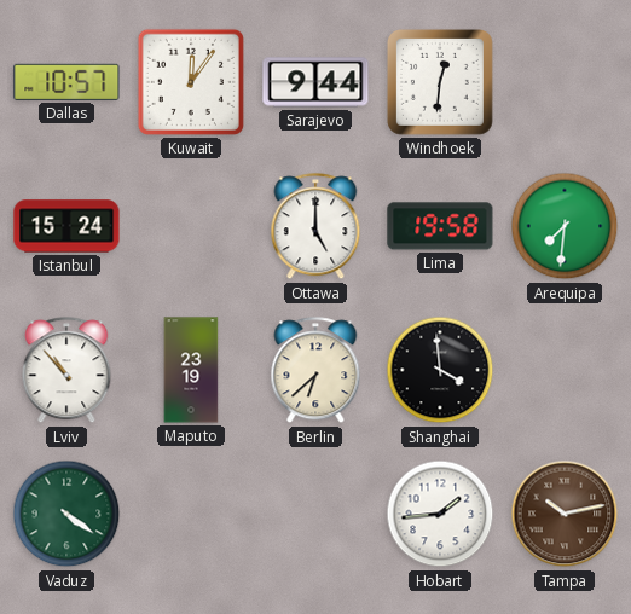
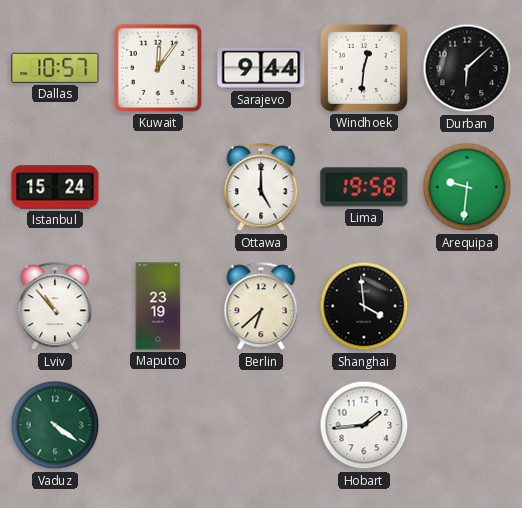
Durban: none -> 6:08 (467, 68)
Arequipa: 7:31 -> 9:31 (467, 187)
Tampa: 10:13 -> none (565, 514)
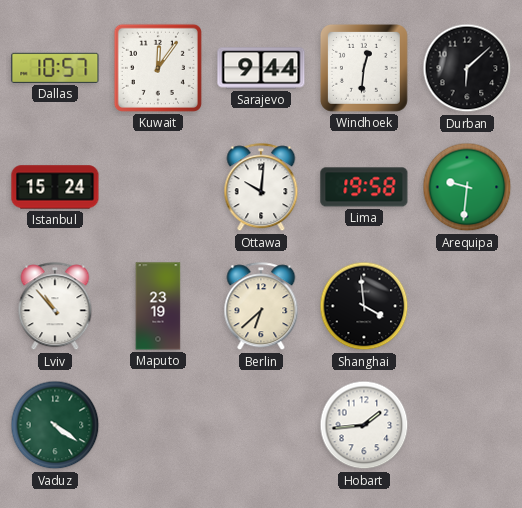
Ottawa: 5:00 -> 10:01 (261, 188)
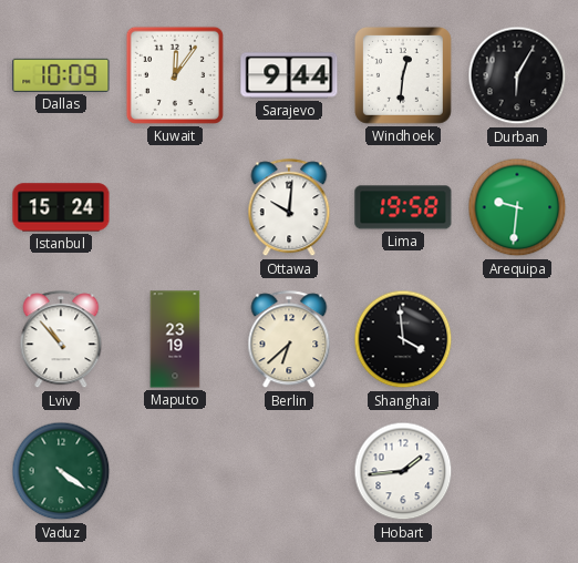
Dallas: 10:57 -> 10:09 (61, 75)
Durban: 6:08 -> 6:05 (517, 75)
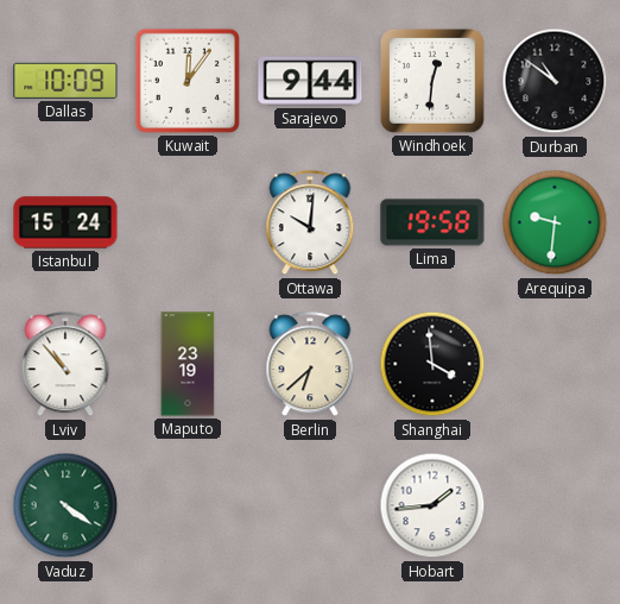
Durban: 6:05 -> 10:51 (555, 81)
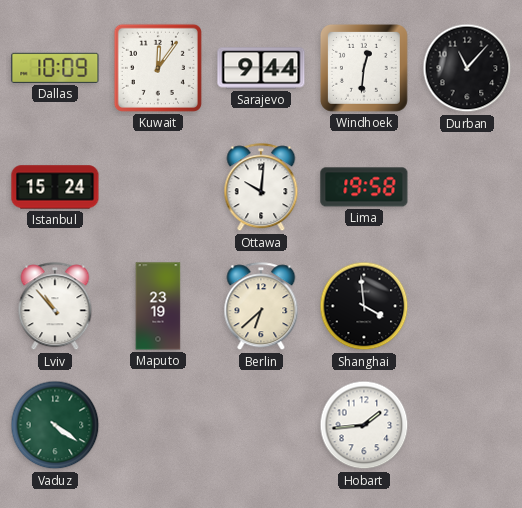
Durban: 10:51 -> 11:07 (467, 68)
Arequipa: 9:31 -> none (555, 222)
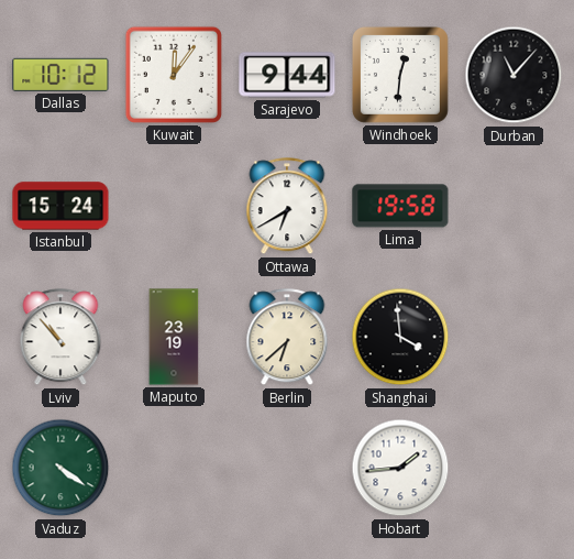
Dallas: 10:09 -> 10:12 (60, 75)
Ottawa: 10:01 -> 6:40 (287, 207)
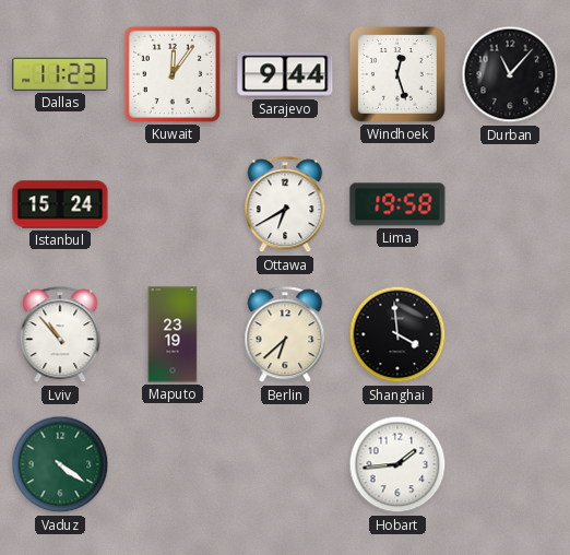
Dallas: 10:12 -> 11:23 (60, 74)
Windhoek: 12:31 -> 12:27 (397, 74)
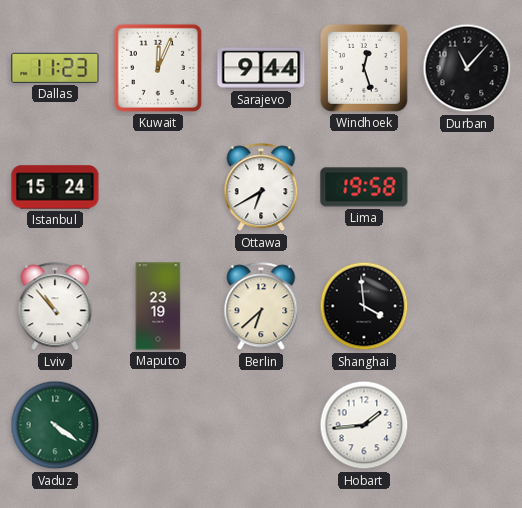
Kuwait: 12:06 -> 12:04 (158, 68)
